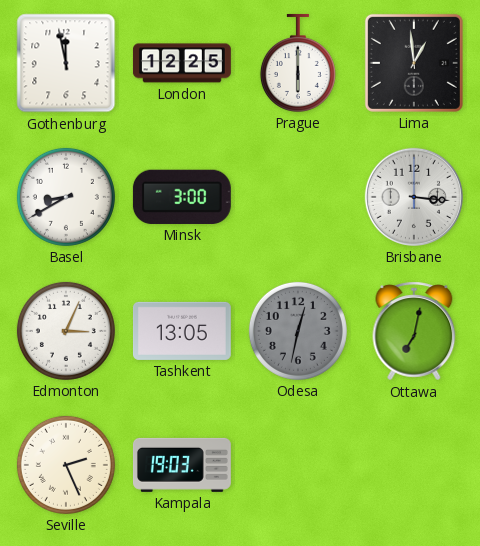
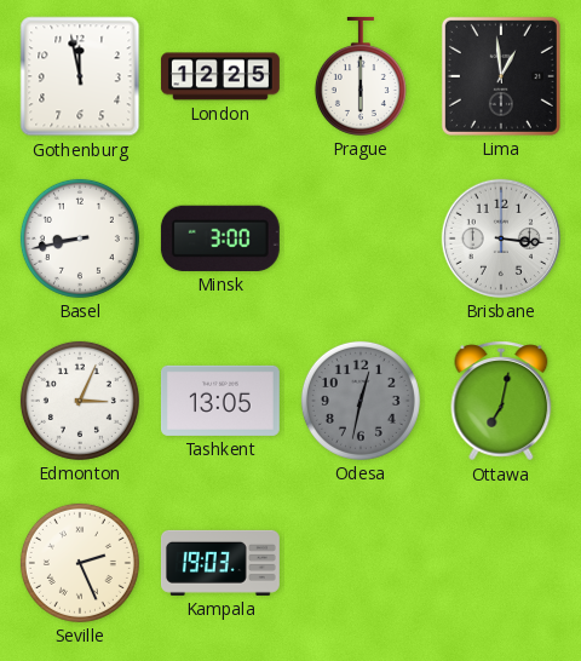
Basel: 8:40 -> 8:43 (80, 238)
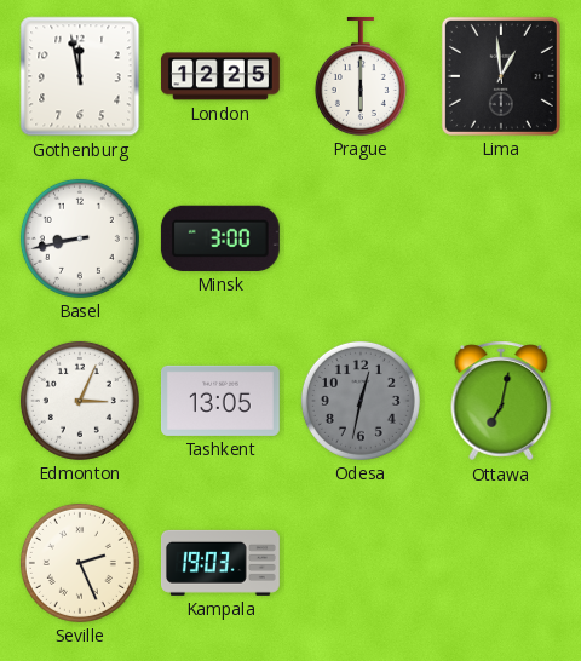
Brisbane: 3:16 -> none (501, 238)
